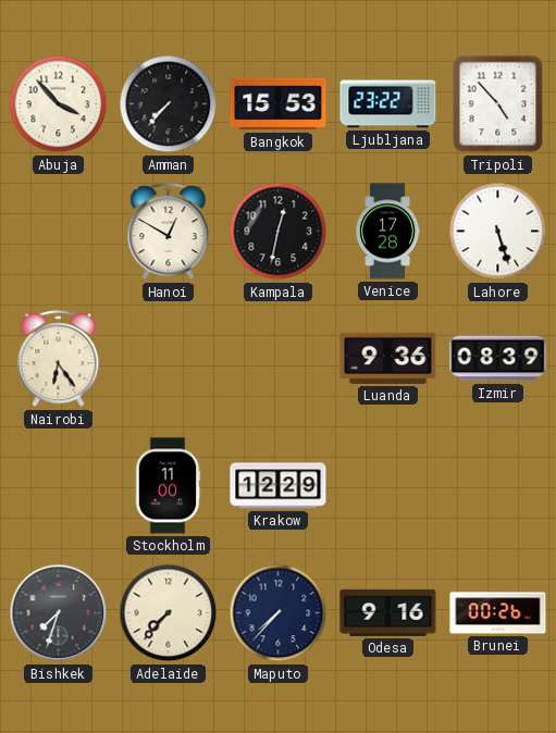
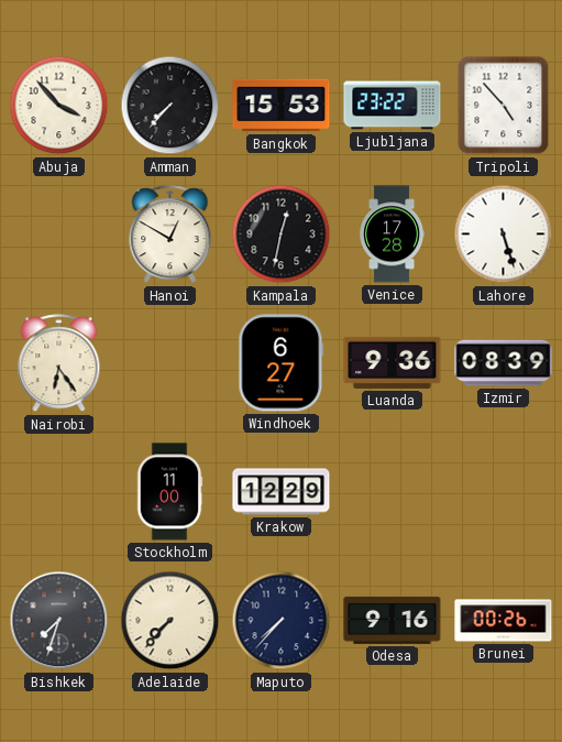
Windhoek: none -> 6:27 (282, 363)
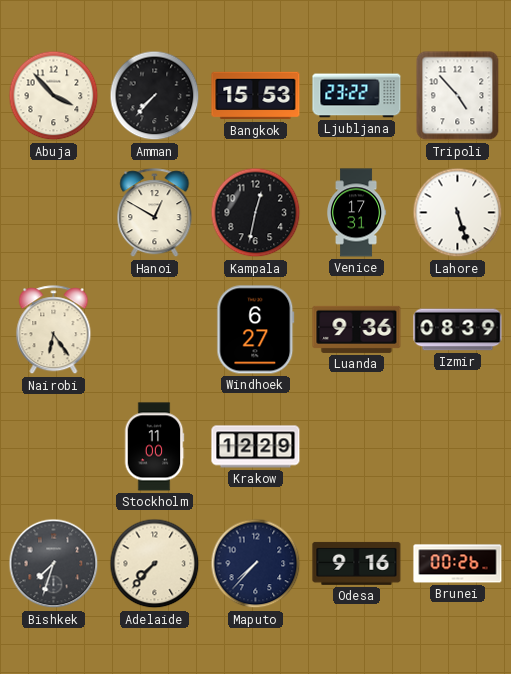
Venice: 17:28 -> 17:31 (357, 213)
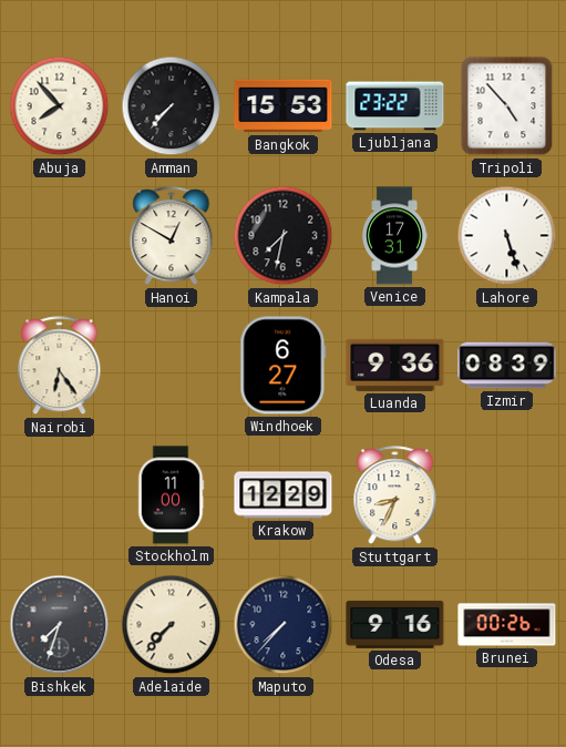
Abuja: 3:53 -> 7:53 (60, 106)
Kampala: 12:32 -> 7:32 (284, 236)
Stuttgart: none -> 8:34 (395, 495)
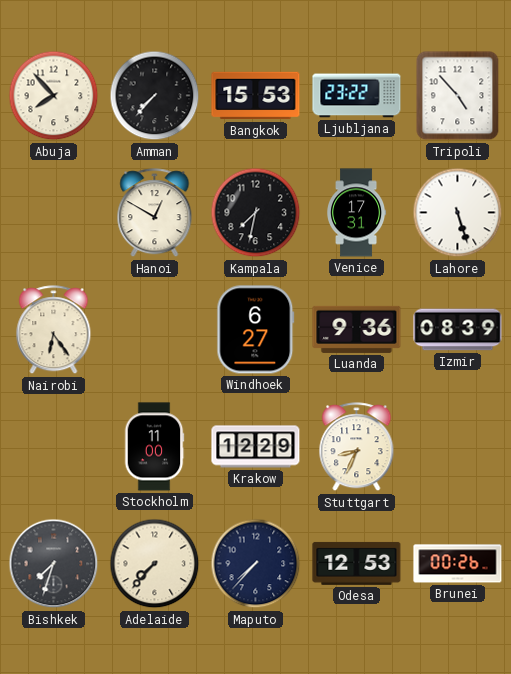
Odesa: 9:16 -> 12:53 (357, 563)
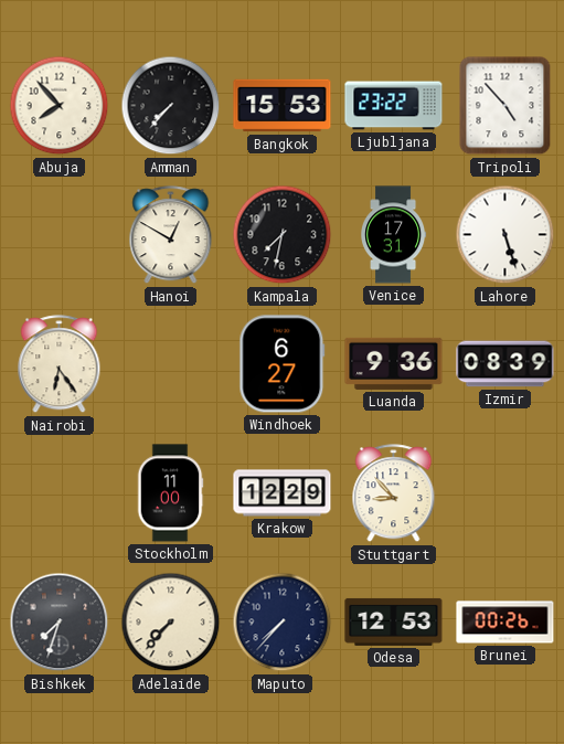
Stuttgart: 8:34 -> 8:53 (394, 493)
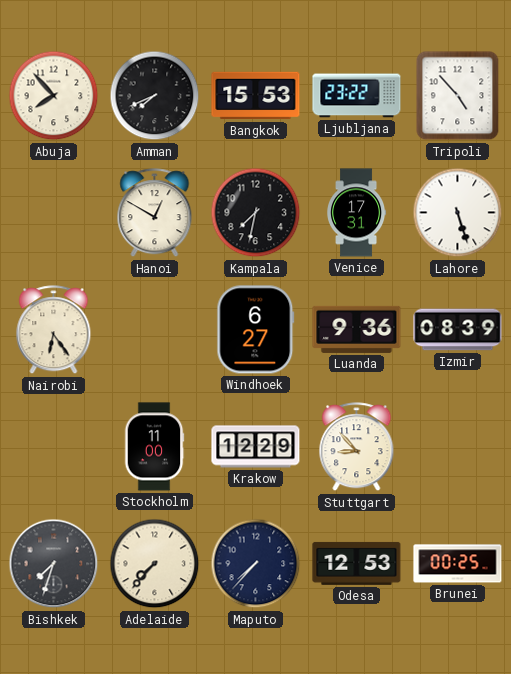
Amman: 7:37 -> 7:41 (155, 96)
Brunei: 00:26 -> 00:25 (458, 564)
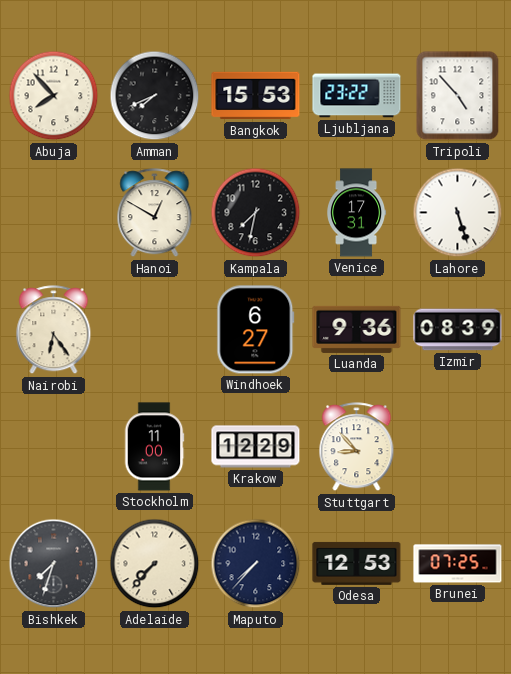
Brunei: 00:25 -> 07:25 (458, 564)
